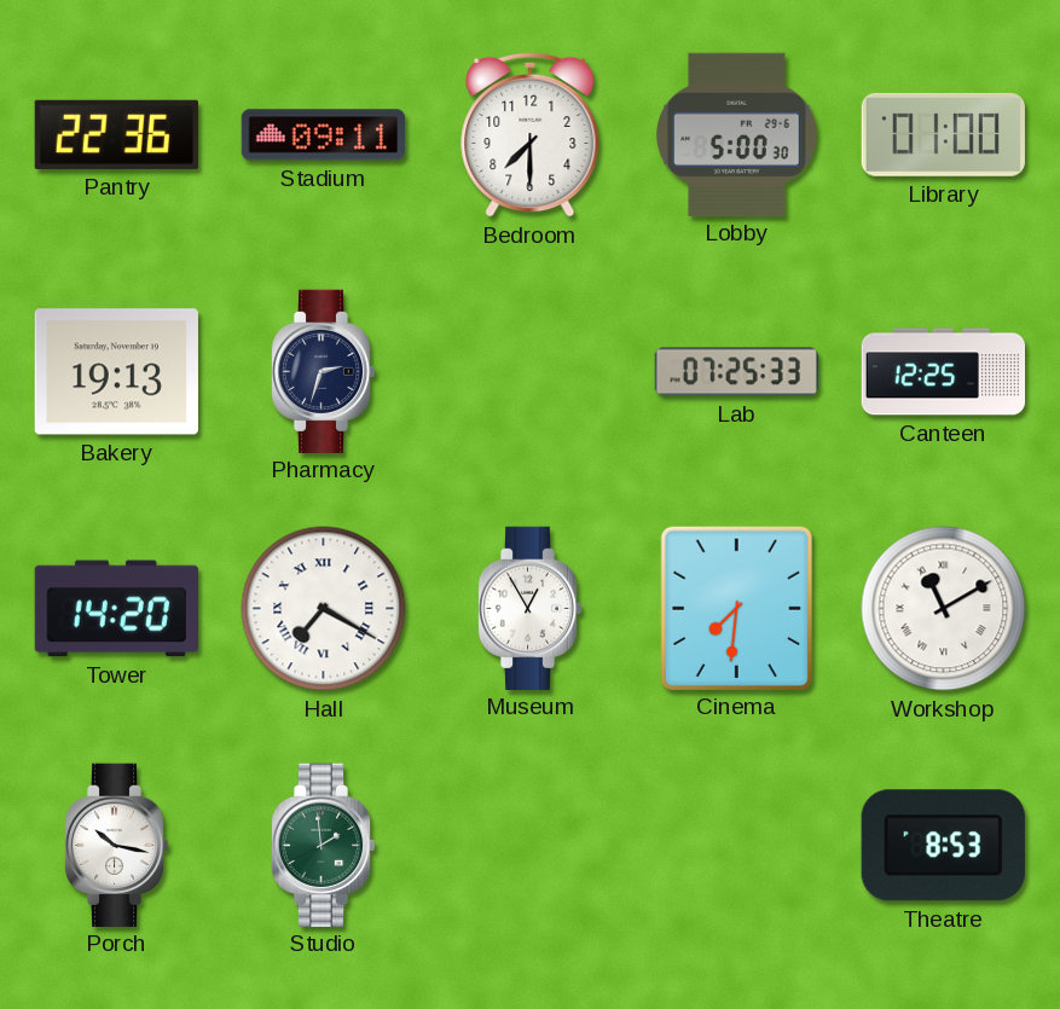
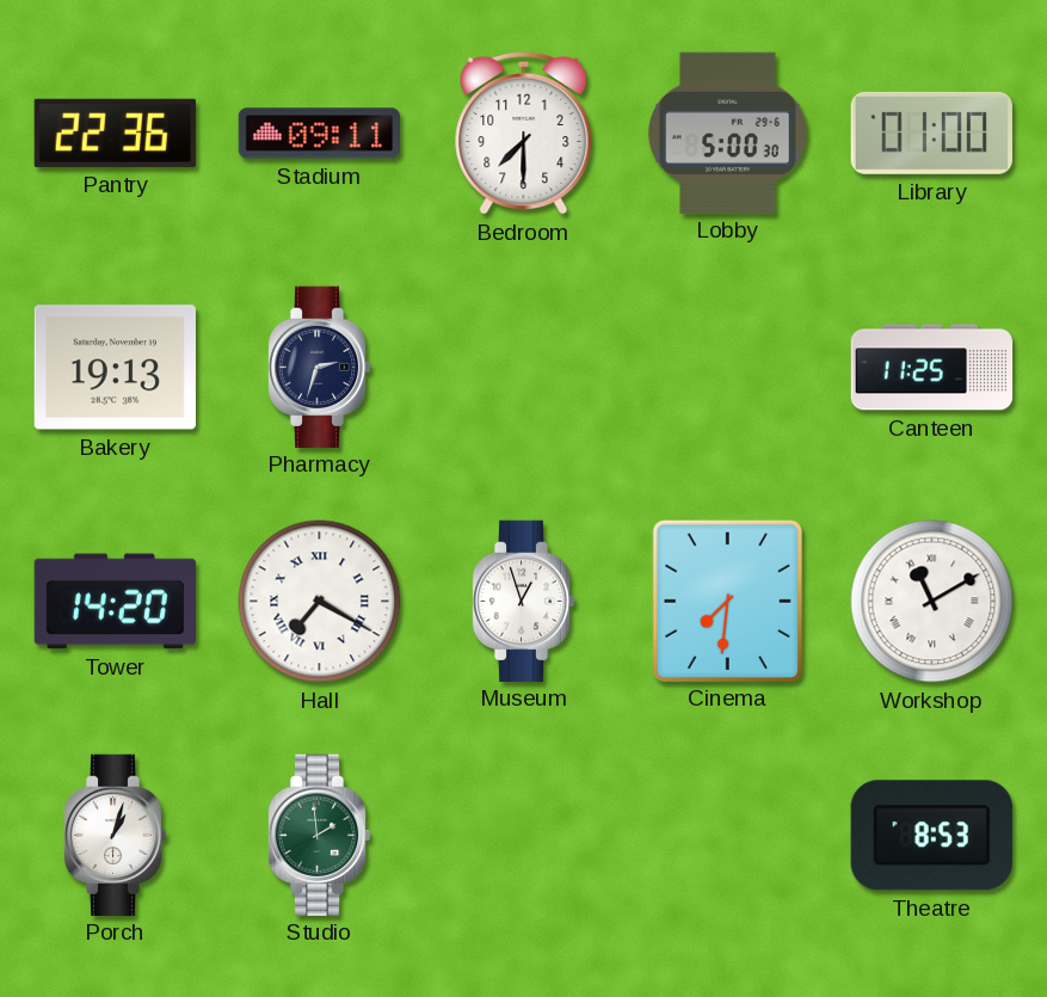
Lab: 07:25 -> none (736, 372)
Canteen: 12:25 -> 11:25 (932, 368)
Museum: 12:55 -> 12:57 (523, 601)
Porch: 10:17 -> 1:03 (115, 835)
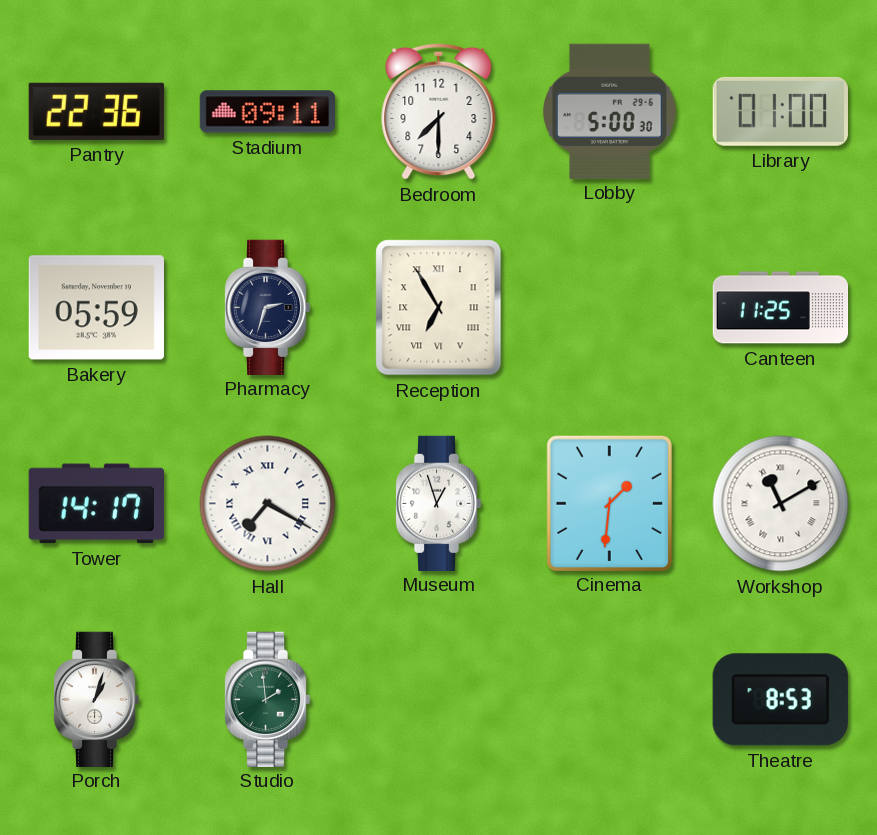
Bakery: 19:13 -> 05:59 (96, 308)
Reception: none -> 6:55 (439, 308)
Tower: 14:20 -> 14:17 (96, 504)
Cinema: 7:31 -> 1:31 (609, 503)
